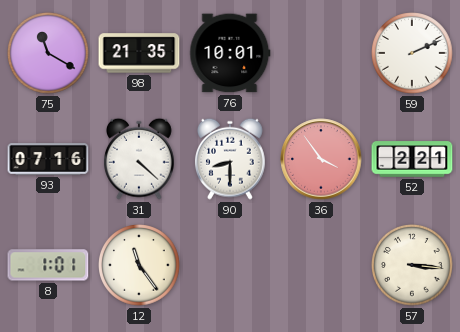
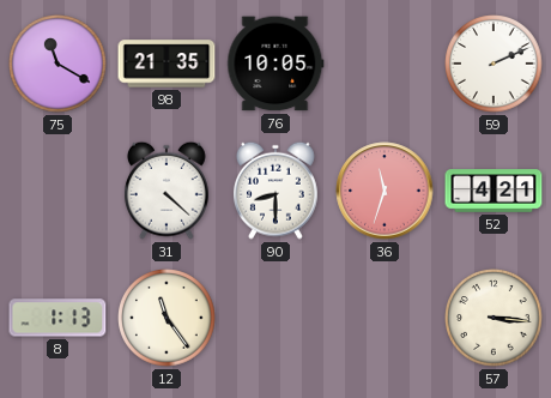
76: 10:01 -> 10:05 (275, 64)
93: 07:16 -> none (48, 159)
36: 3:54 -> 11:33 (385, 191)
52: 2:21 -> 4:21 (494, 191)
8: 1:01 -> 1:13 (57, 318)
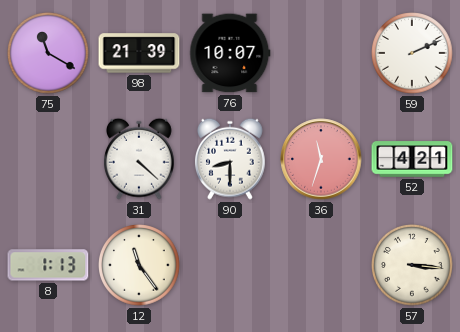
98: 21:35 -> 21:39 (139, 53)
76: 10:05 -> 10:07 (230, 53)
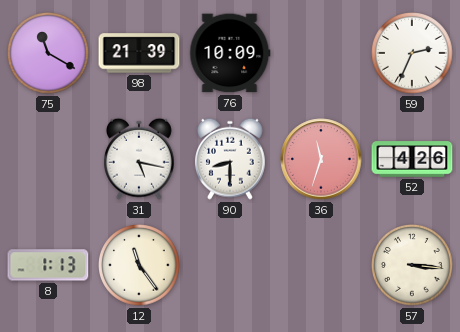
76: 10:07 -> 10:09 (230, 53)
59: 2:11 -> 2:34 (412, 53)
31: 4:22 -> 5:17 (139, 159)
52: 4:21 -> 4:26 (412, 159)
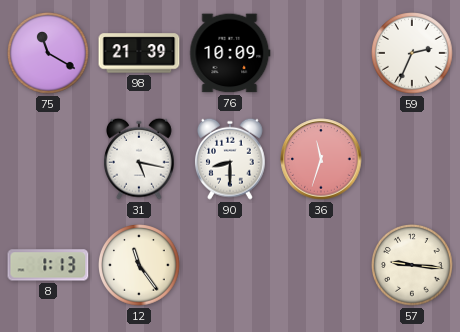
52: 4:26 -> none (412, 159)
57: 3:16 -> 9:16 (412, 265)
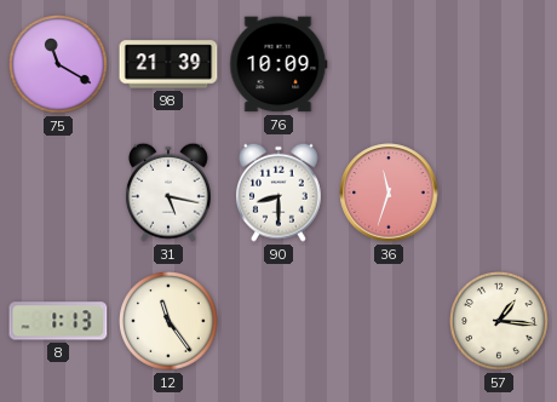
59: 2:34 -> none (412, 53)
57: 9:16 -> 1:16 (499, 321)
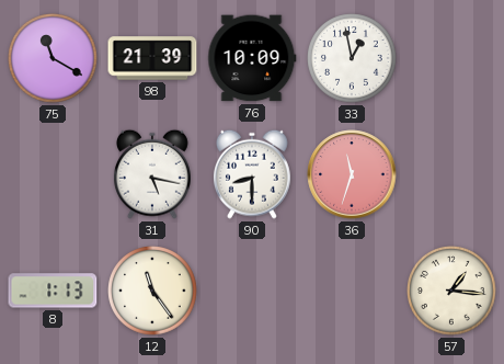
33: none -> 12:58 (352, 58)
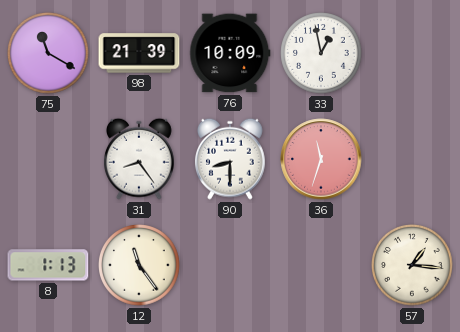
31: 5:17 -> 8:24 (139, 159)
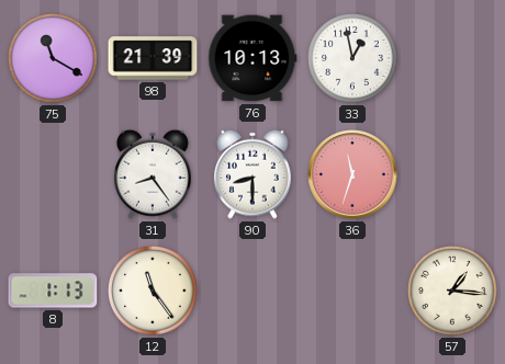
76: 10:09 -> 10:13 (252, 58)
